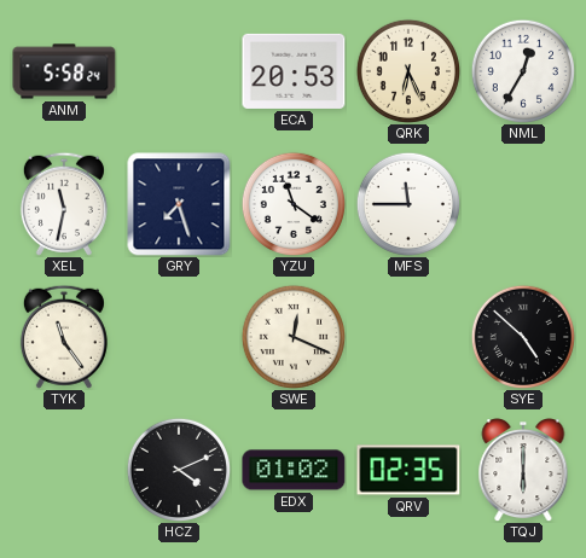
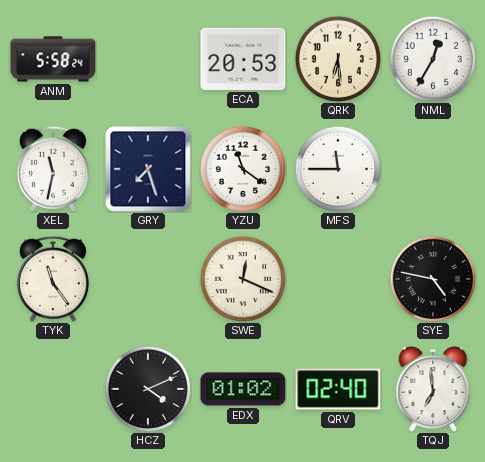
QRK: 6:26 -> 6:29 (338, 59)
SYE: 4:52 -> 4:47 (433, 279)
QRV: 02:35 -> 02:40 (338, 389)
TQJ: 6:00 -> 6:59 (433, 390)
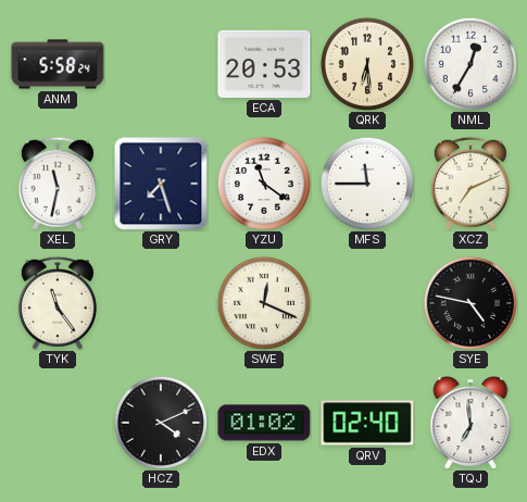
XCZ: none -> 7:11 (470, 184)
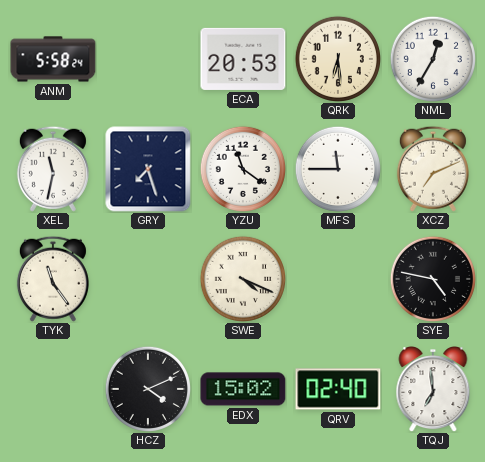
SWE: 12:19 -> 4:19 (243, 279)
EDX: 01:02 -> 15:02 (243, 389)
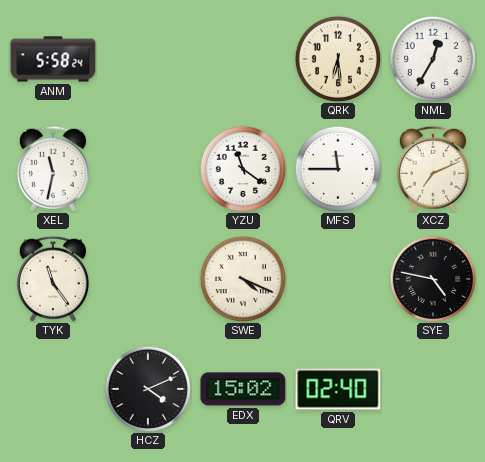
ECA: 20:53 -> none (243, 59)
GRY: 7:27 -> none (148, 169)
TQJ: 6:59 -> none (433, 390)
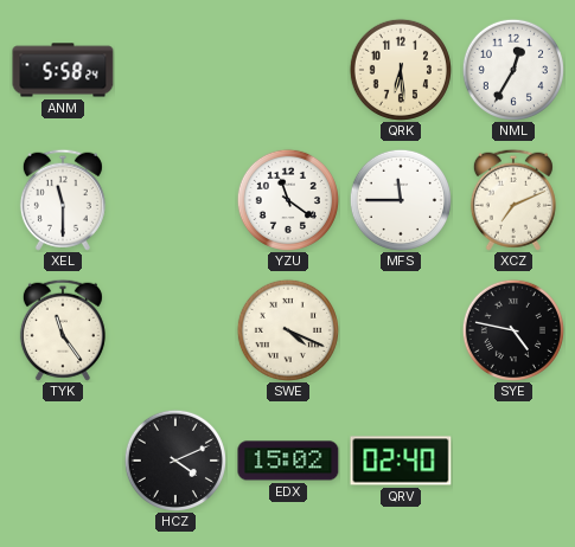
XEL: 11:32 -> 11:30 (63, 200)
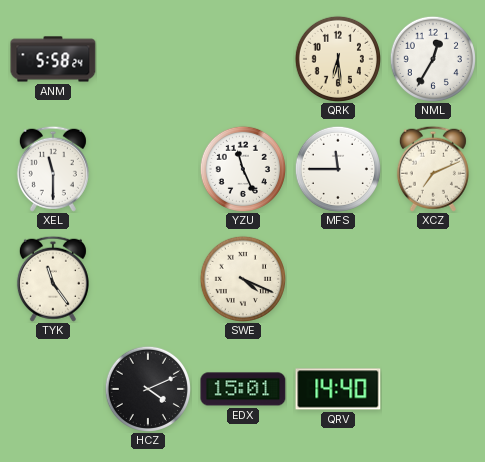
YZU: 11:21 -> 11:26 (243, 169)
SYE: 4:47 -> none (513, 330)
EDX: 15:02 -> 15:01 (243, 389)
QRV: 02:40 -> 14:40 (338, 389)
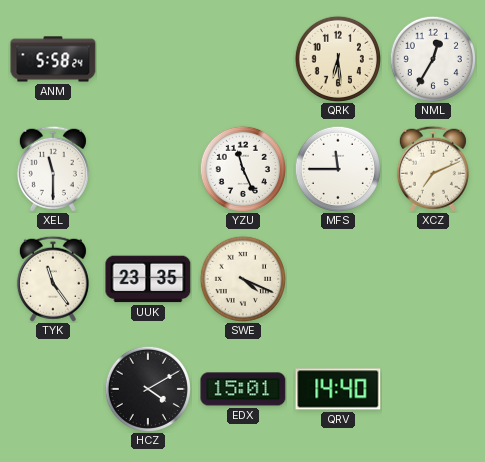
UUK: none -> 23:35 (148, 279)
HCZ: 4:11 -> 4:10 (148, 389)
